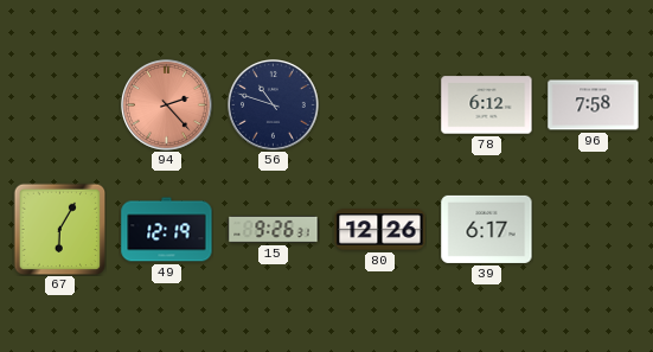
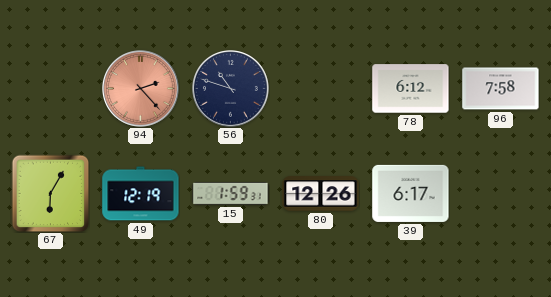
15: 9:26 -> 1:59 (231, 193)
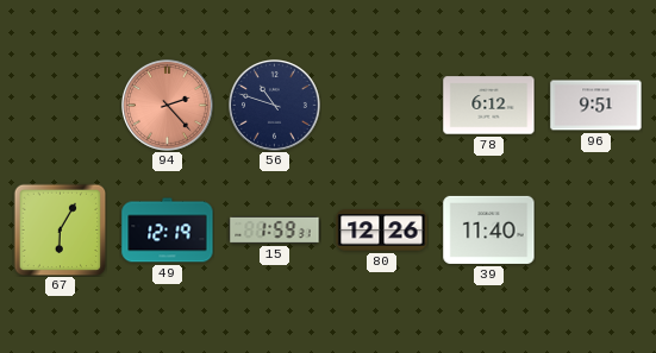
96: 7:58 -> 9:51 (596, 106)
39: 6:17 -> 11:40 (489, 229)
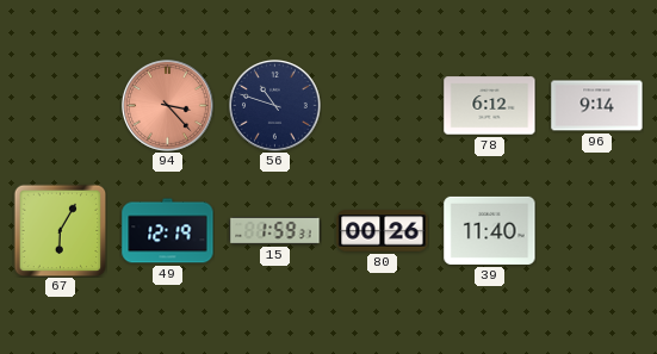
94: 2:23 -> 3:23 (168, 106)
96: 9:51 -> 9:14 (597, 106)
80: 12:26 -> 00:26 (383, 231)
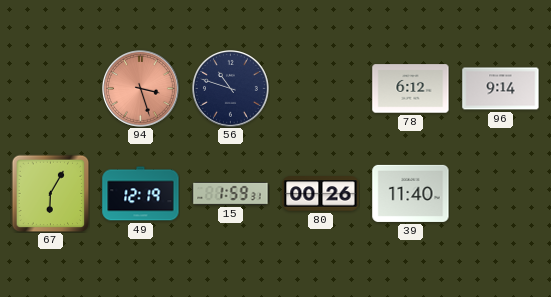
94: 3:23 -> 3:27 (141, 89)
